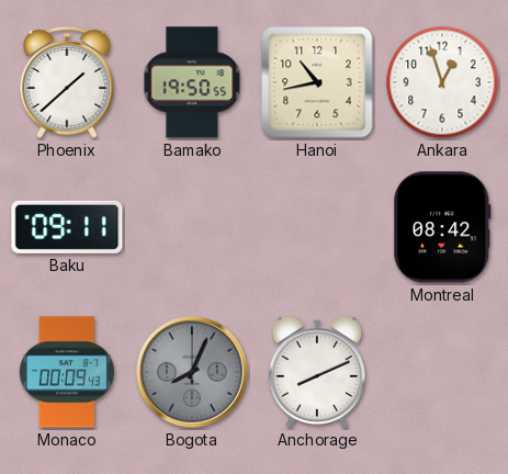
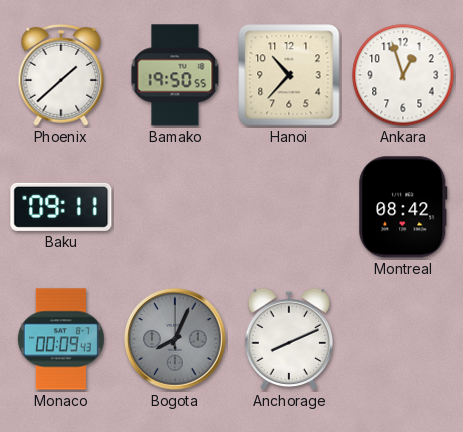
Hanoi: 10:43 -> 10:37 (289, 75)
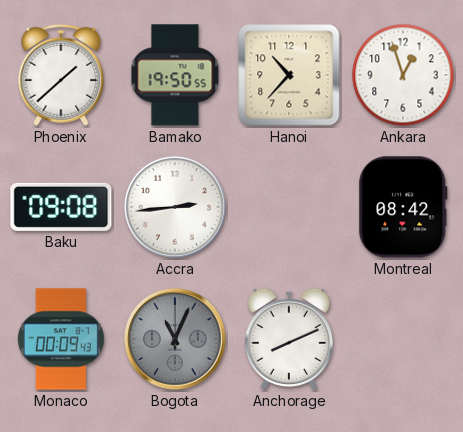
Baku: 09:11 -> 09:08 (61, 207)
Accra: none -> 2:44 (175, 207)
Bogota: 8:04 -> 11:04 (175, 339)
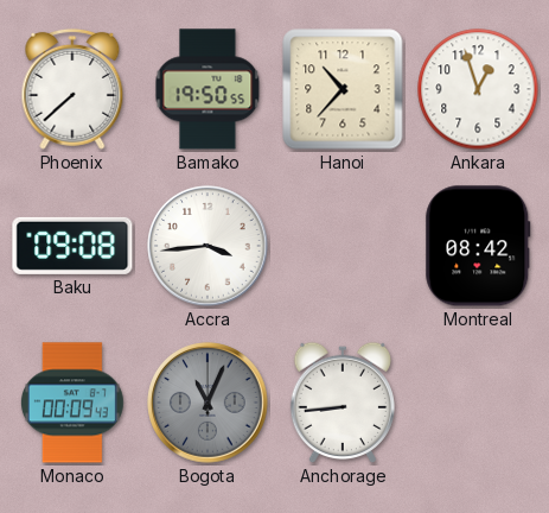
Phoenix: 1:38 -> 7:38 (72, 89)
Accra: 2:44 -> 3:44 (208, 246)
Anchorage: 8:11 -> 8:44 (341, 403)
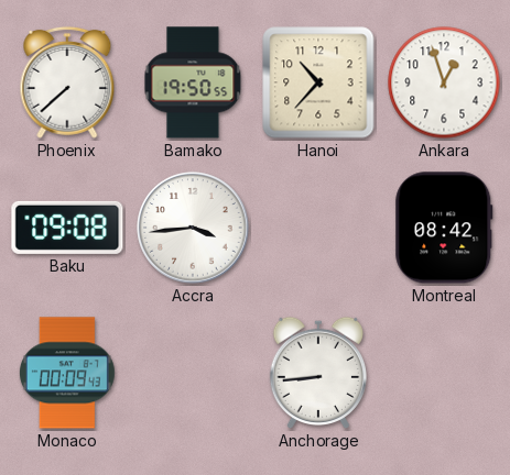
Bogota: 11:04 -> none (208, 403)
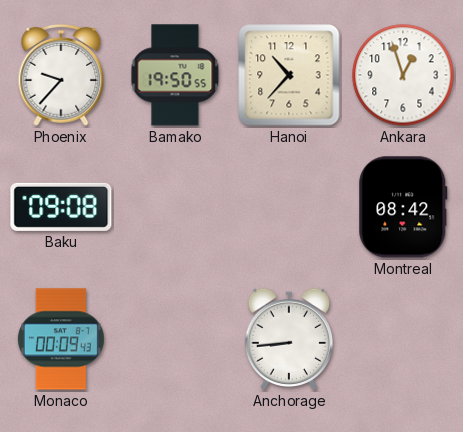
Phoenix: 7:38 -> 9:37 (61, 75)
Accra: 3:44 -> none (193, 228)
